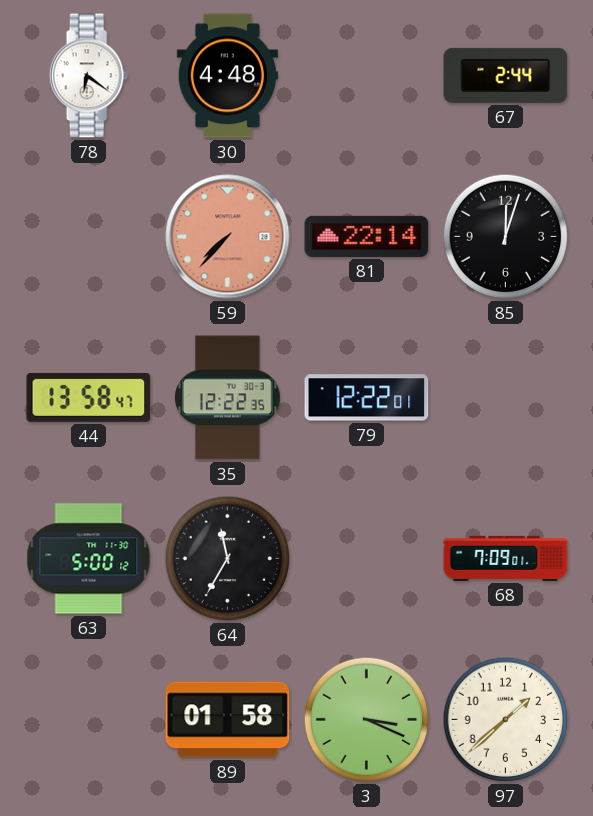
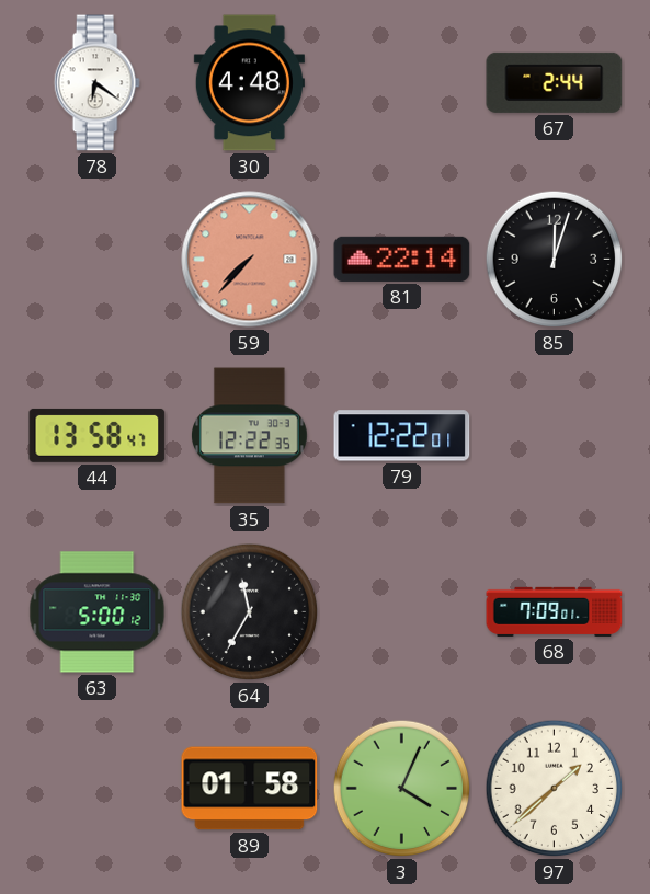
3: 3:19 -> 4:04 (402, 789)
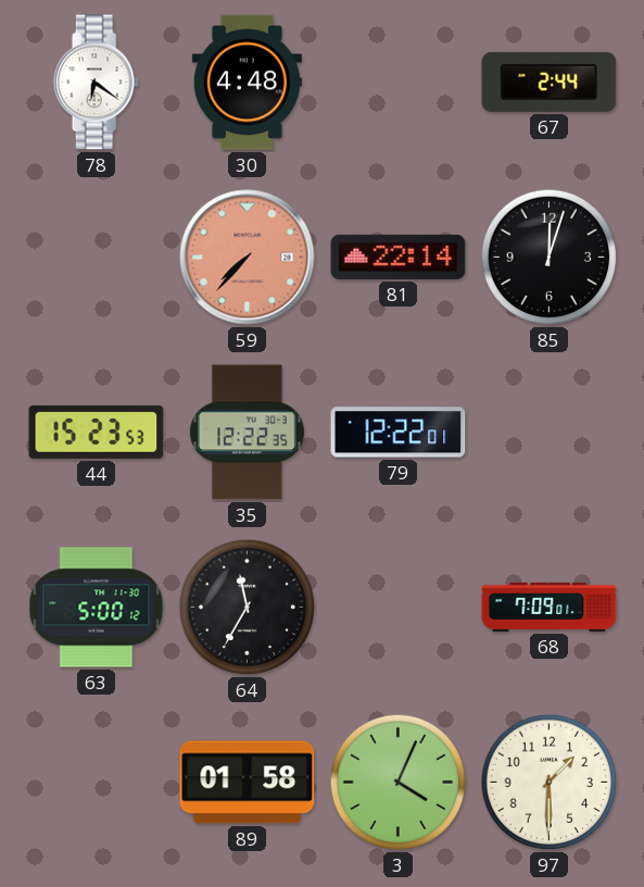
44: 13:58 -> 15:23 (97, 432)
97: 1:38 -> 1:30 (550, 783)
